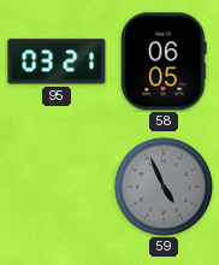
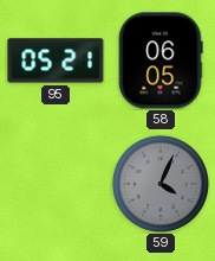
95: 03:21 -> 05:21 (56, 61)
59: 4:56 -> 4:04 (161, 184)
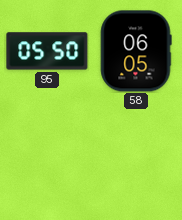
95: 05:21 -> 05:50 (47, 51)
59: 4:04 -> none (161, 184)
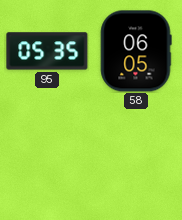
95: 05:50 -> 05:35 (47, 51)
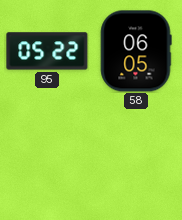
95: 05:35 -> 05:22 (47, 51)
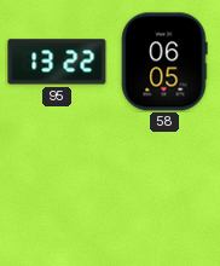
95: 05:22 -> 13:22 (57, 62)
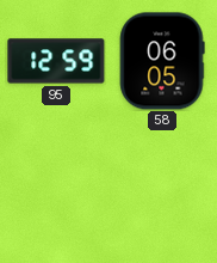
95: 13:22 -> 12:59 (56, 61)
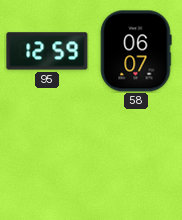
58: 06:05 -> 06:07 (136, 51)
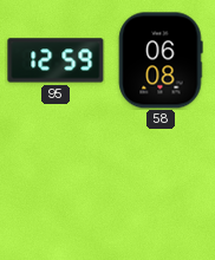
58: 06:07 -> 06:08 (161, 60)
